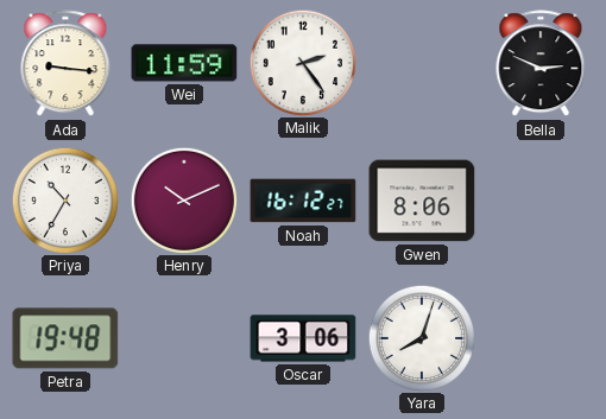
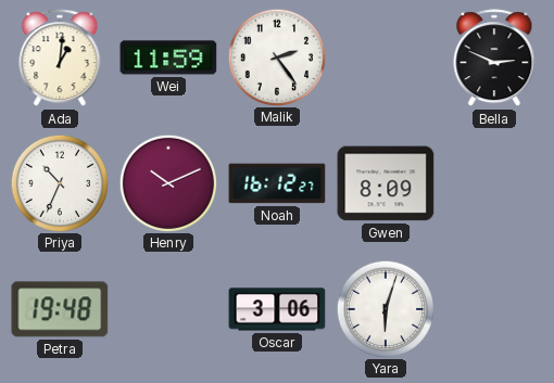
Ada: 9:16 -> 1:01 (60, 59)
Priya: 10:35 -> 10:34 (59, 182)
Gwen: 8:06 -> 8:09 (386, 183)
Yara: 8:03 -> 6:03 (385, 308)
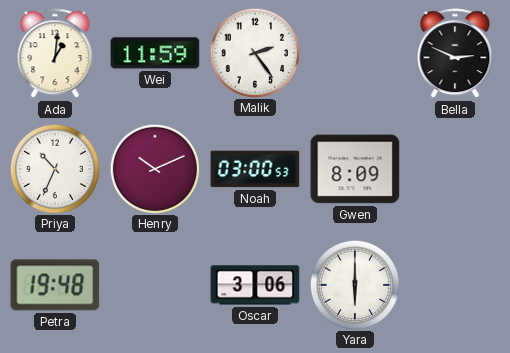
Noah: 16:12 -> 03:00 (255, 169)
Yara: 6:03 -> 6:00 (354, 284)
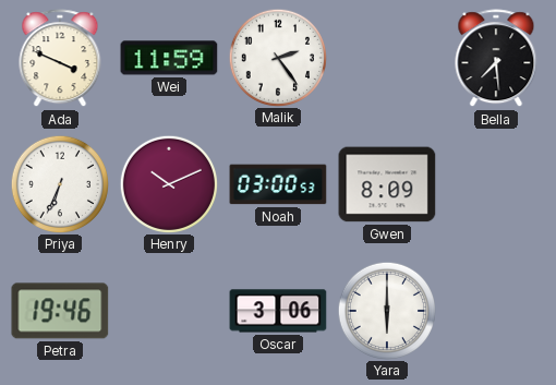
Ada: 1:01 -> 3:49 (60, 59)
Bella: 2:49 -> 7:29 (496, 59)
Priya: 10:34 -> 6:34 (59, 183)
Petra: 19:48 -> 19:46 (60, 311)
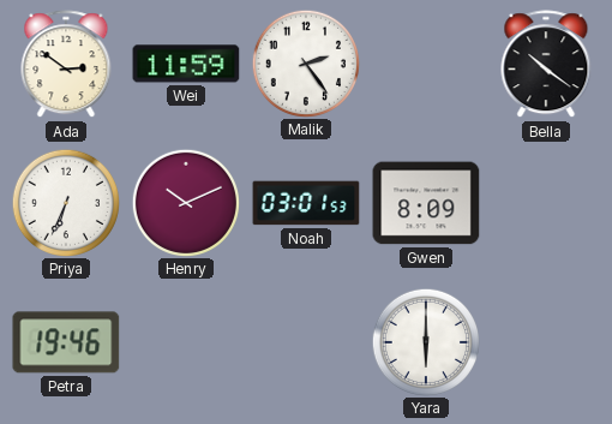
Ada: 3:49 -> 2:51 (66, 65)
Bella: 7:29 -> 10:21 (546, 65)
Noah: 03:00 -> 03:01 (306, 203)
Oscar: 3:06 -> none (278, 311)
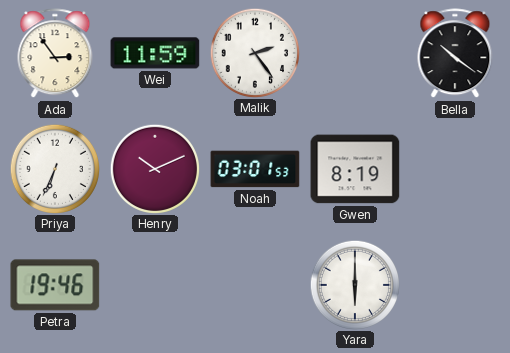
Ada: 2:51 -> 2:54 (55, 54)
Gwen: 8:09 -> 8:19 (355, 169)
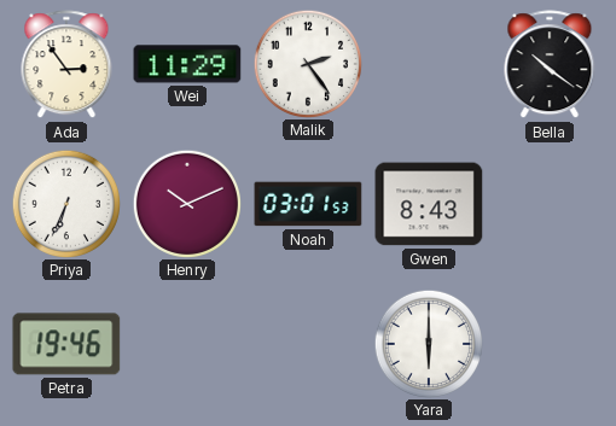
Wei: 11:59 -> 11:29 (187, 64)
Gwen: 8:19 -> 8:43 (429, 204)
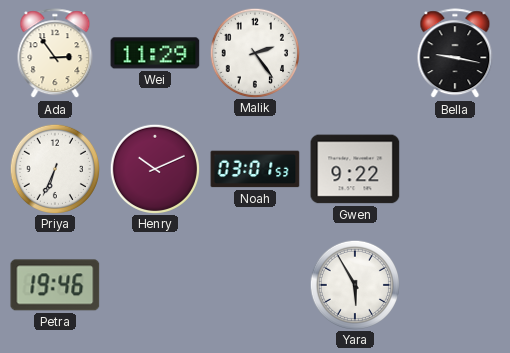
Bella: 10:21 -> 9:17 (455, 54)
Gwen: 8:43 -> 9:22 (355, 169)
Yara: 6:00 -> 5:55 (354, 284)
